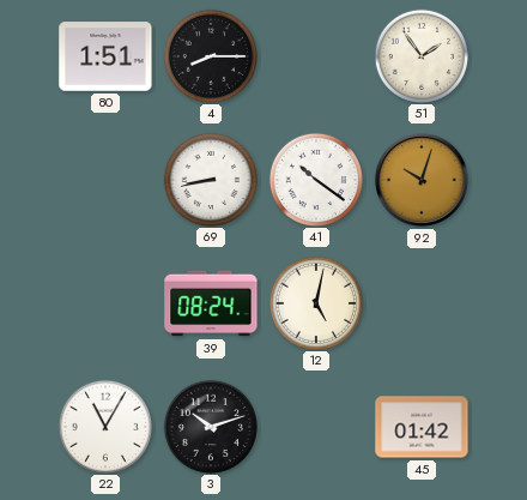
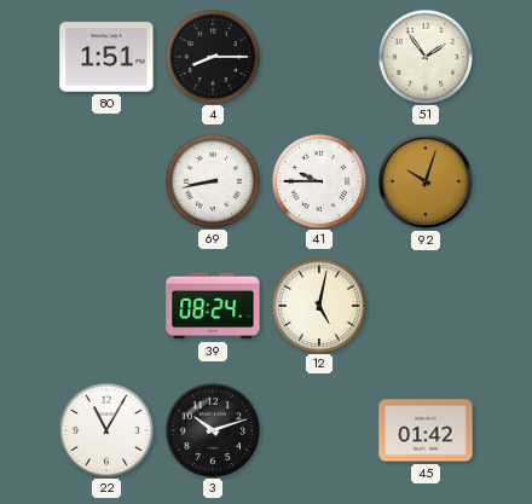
41: 10:21 -> 9:45 (318, 180)
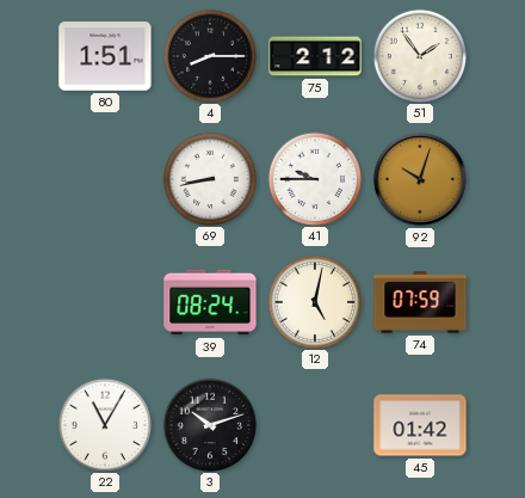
75: none -> 2:12 (315, 56)
74: none -> 07:59 (420, 302)
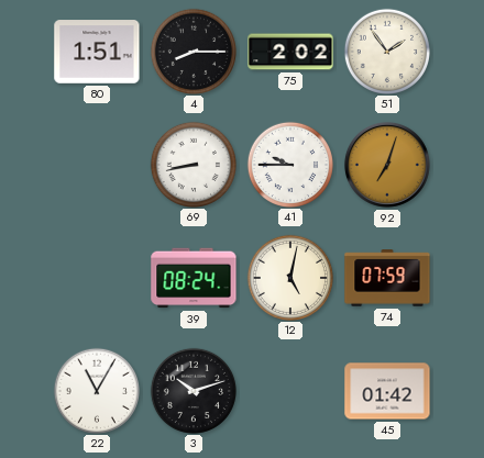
75: 2:12 -> 2:02 (290, 52)
92: 10:03 -> 7:03 (387, 165)
